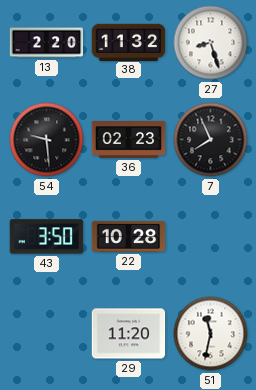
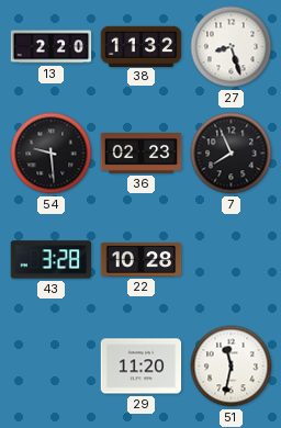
43: 3:50 -> 3:28 (52, 260)
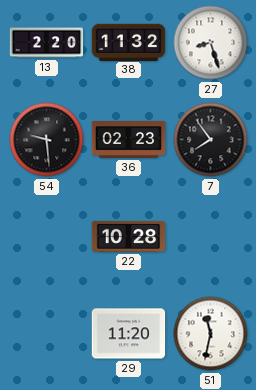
7: 7:56 -> 7:54 (211, 140)
43: 3:28 -> none (52, 260)
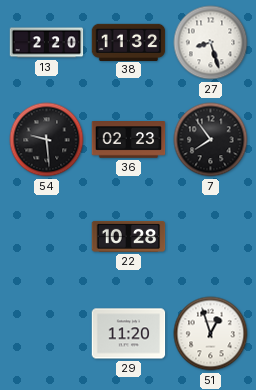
51: 11:32 -> 12:57 (211, 334)
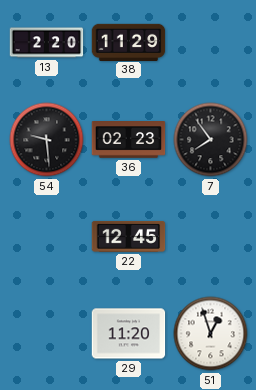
38: 11:32 -> 11:29 (129, 42)
27: 8:27 -> none (211, 43)
22: 10:28 -> 12:45 (129, 236)
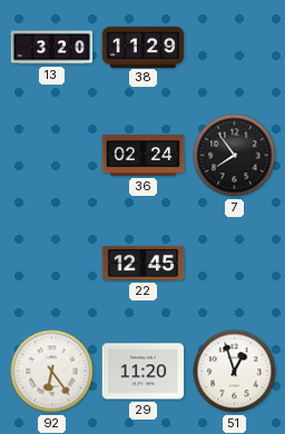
13: 2:20 -> 3:20 (52, 48)
54: 9:29 -> none (47, 140)
36: 02:23 -> 02:24 (144, 156)
92: none -> 6:24 (52, 372)
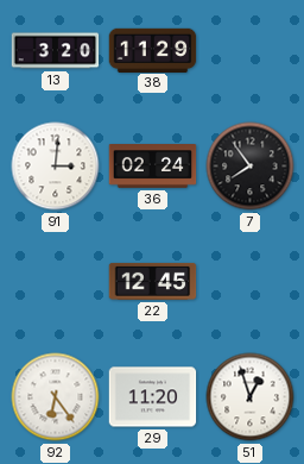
91: none -> 3:01 (56, 167)
